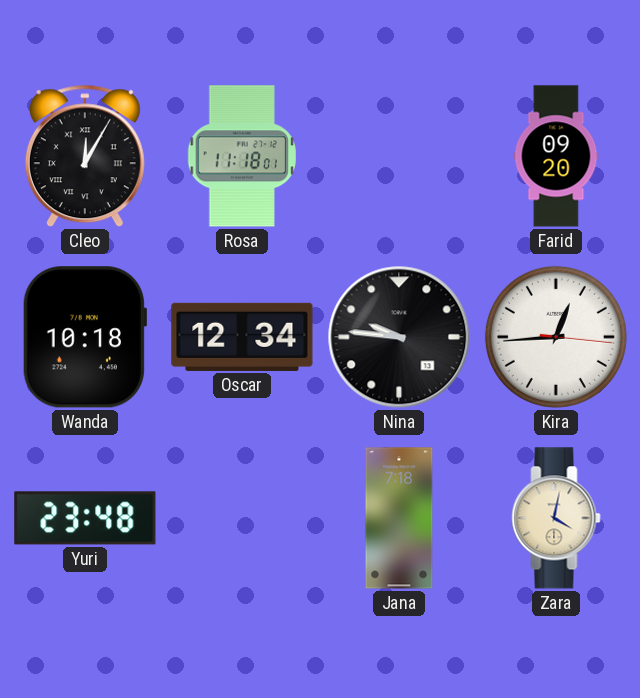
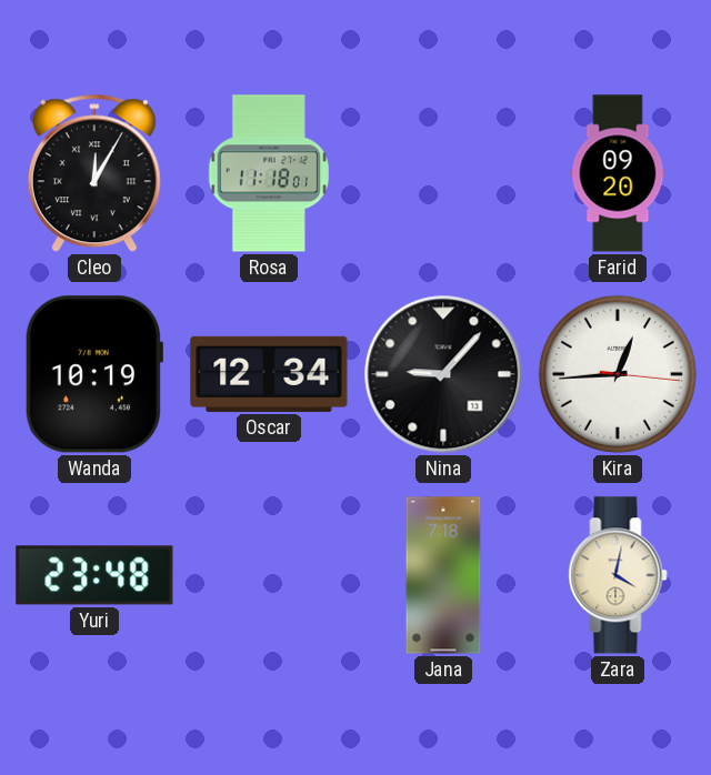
Wanda: 10:18 -> 10:19 (93, 374)
Nina: 9:46 -> 9:07 (443, 374)
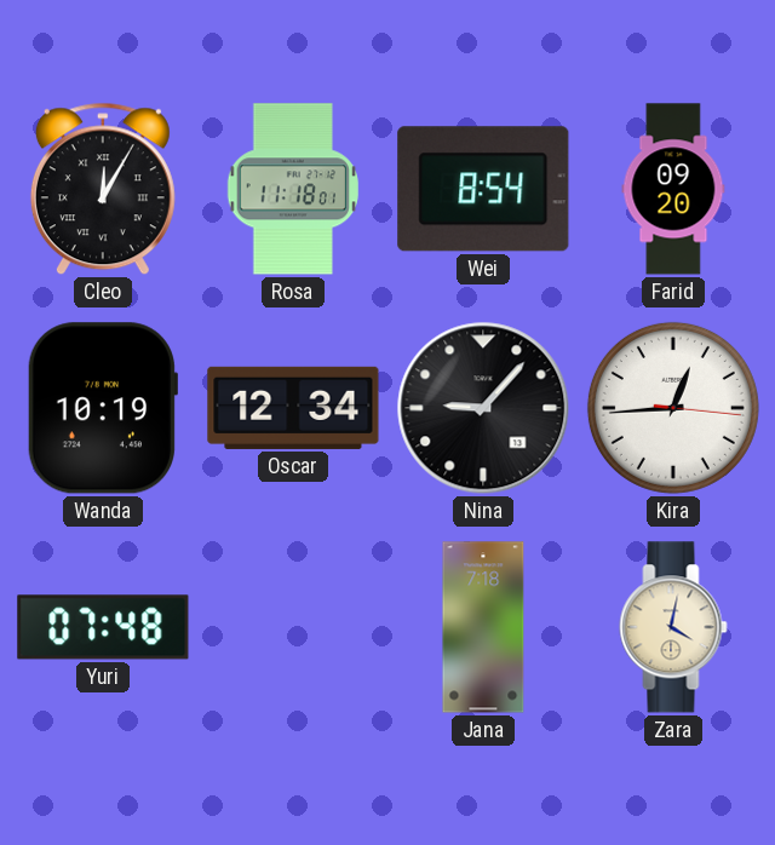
Wei: none -> 8:54 (483, 189)
Yuri: 23:48 -> 07:48 (103, 627)
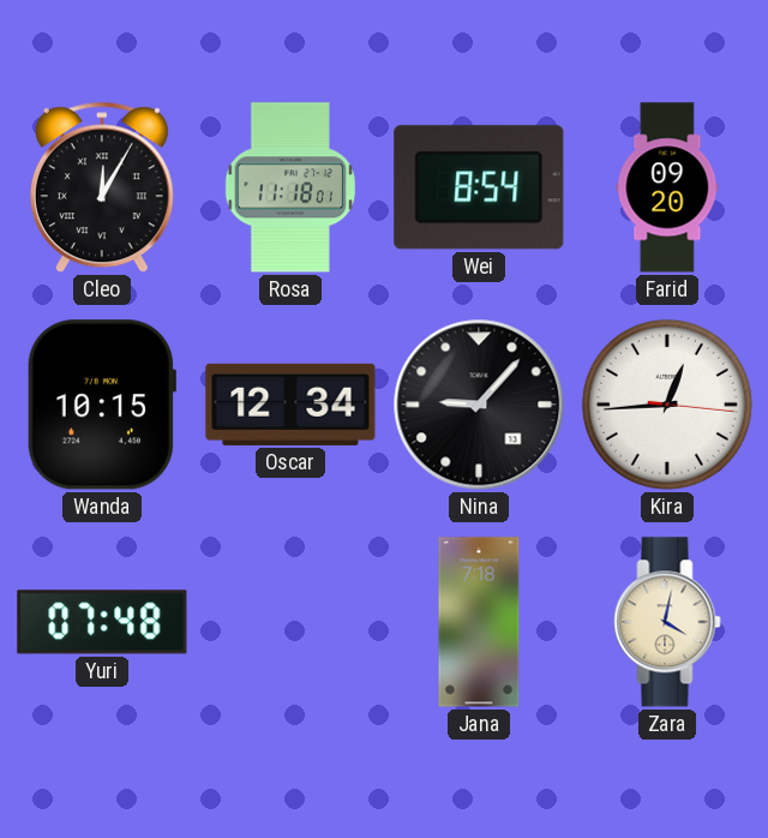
Wanda: 10:19 -> 10:15 (101, 405)
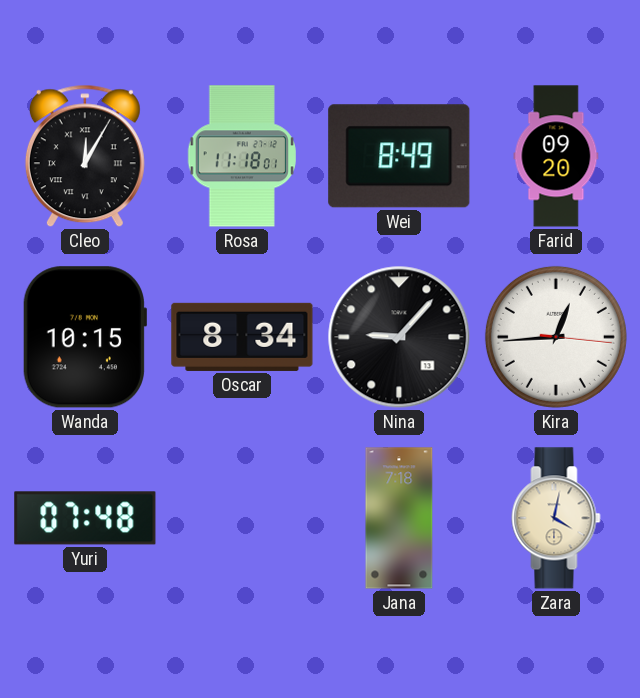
Wei: 8:54 -> 8:49 (399, 156)
Oscar: 12:34 -> 8:34 (242, 337)
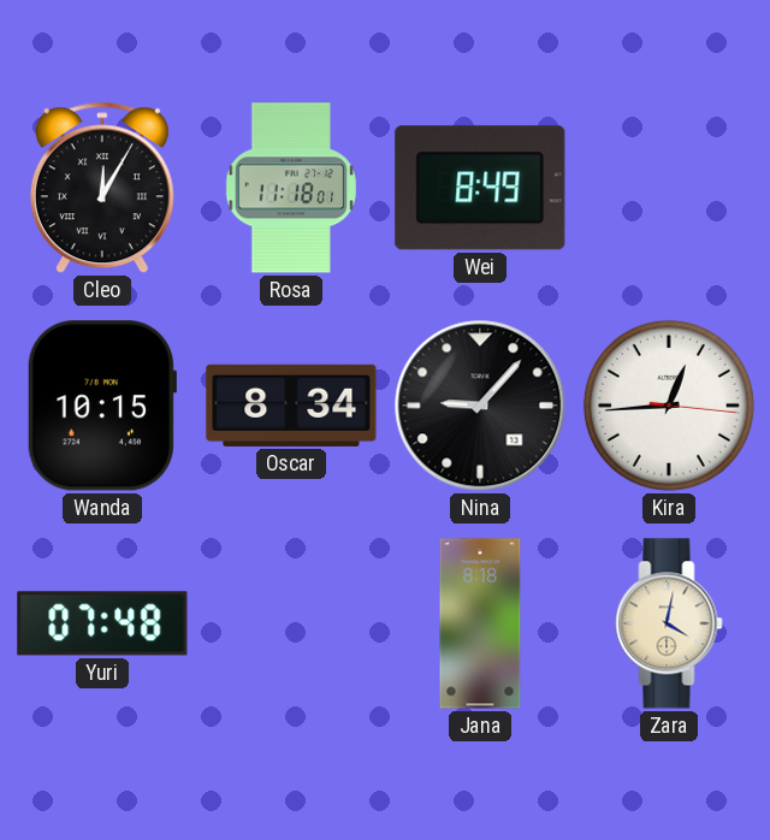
Farid: 09:20 -> none (556, 156)
Jana: 7:18 -> 8:18 (480, 623)
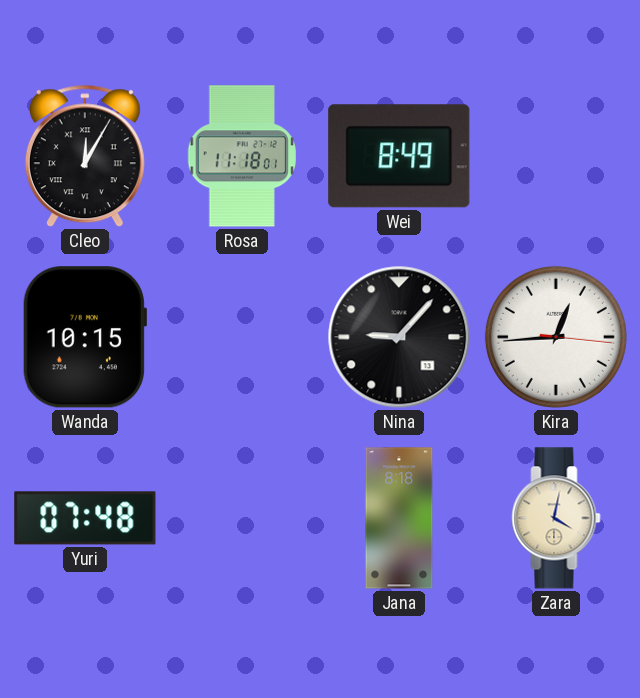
Oscar: 8:34 -> none (291, 406)
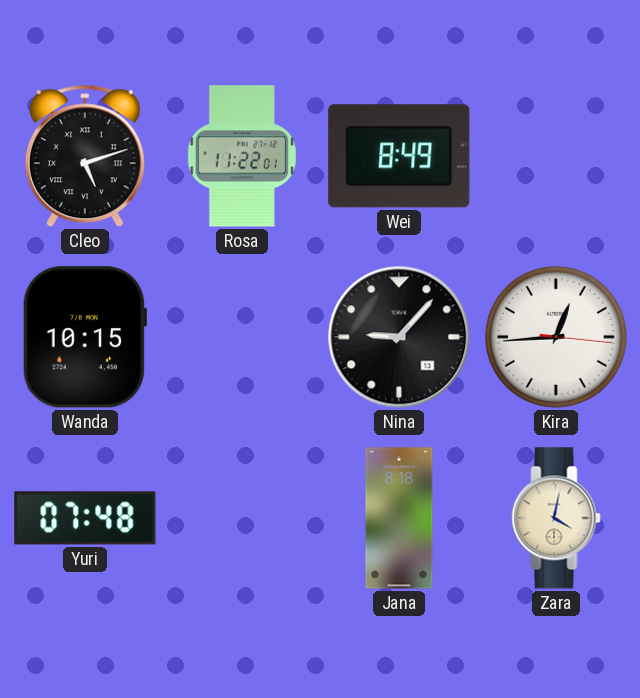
Cleo: 12:05 -> 5:12 (85, 156)
Rosa: 11:18 -> 11:22 (241, 156)
